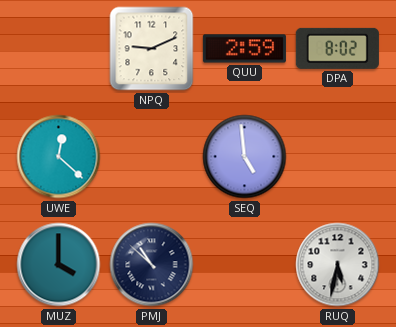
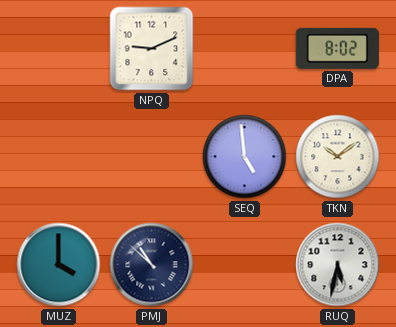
QUU: 2:59 -> none (244, 49)
UWE: 12:22 -> none (59, 157)
TKN: none -> 10:09 (338, 157)
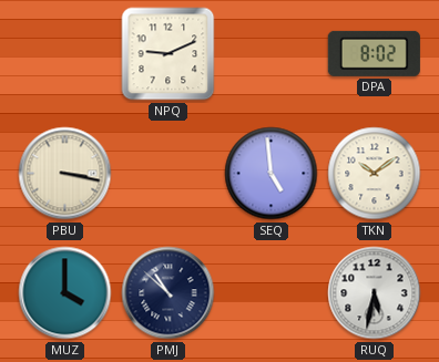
PBU: none -> 3:17 (65, 174)
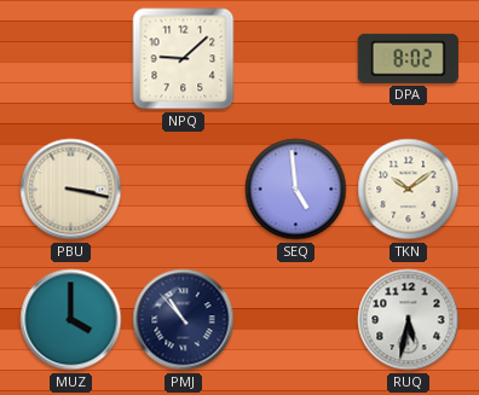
NPQ: 9:11 -> 9:08 (184, 59)
PMJ: 10:52 -> 10:53 (184, 320)
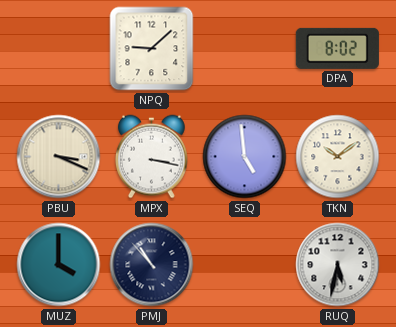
PBU: 3:17 -> 3:19 (59, 157)
MPX: none -> 3:17 (151, 157)
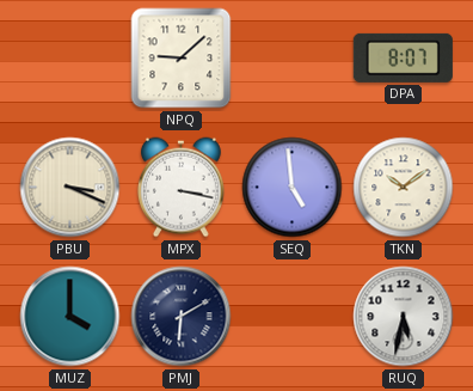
DPA: 8:02 -> 8:07 (403, 57)
PMJ: 10:53 -> 6:10 (182, 317)
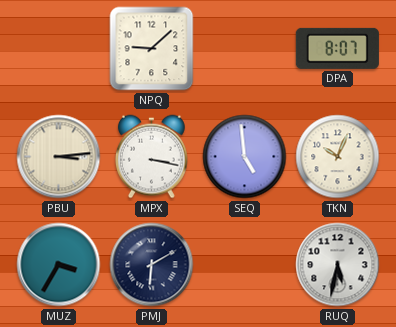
PBU: 3:19 -> 3:14 (59, 157)
TKN: 10:09 -> 10:04 (338, 157)
MUZ: 4:00 -> 3:35 (59, 265)
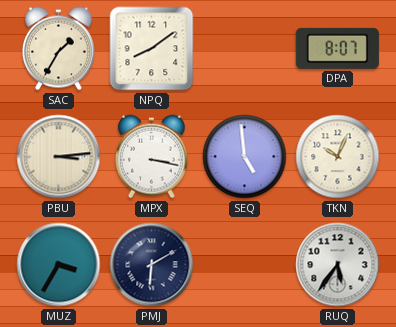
SAC: none -> 1:35 (58, 49)
NPQ: 9:08 -> 8:09 (152, 49)
RUQ: 5:32 -> 5:36 (338, 265)
